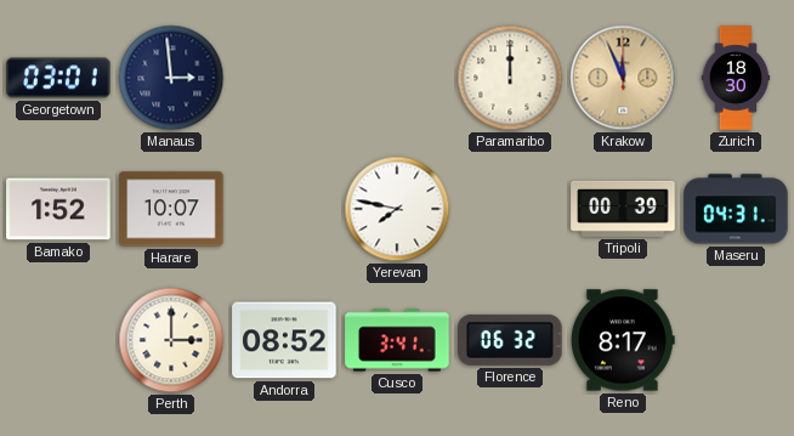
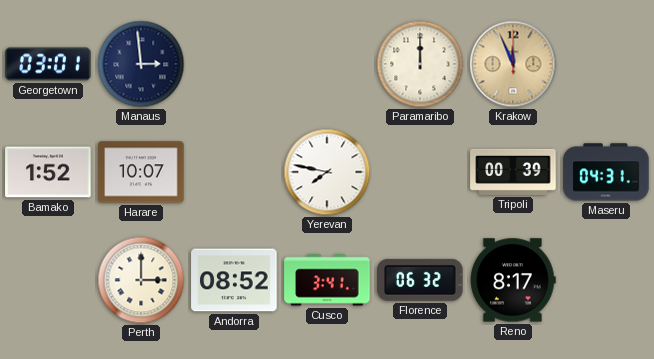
Zurich: 18:30 -> none (736, 78)
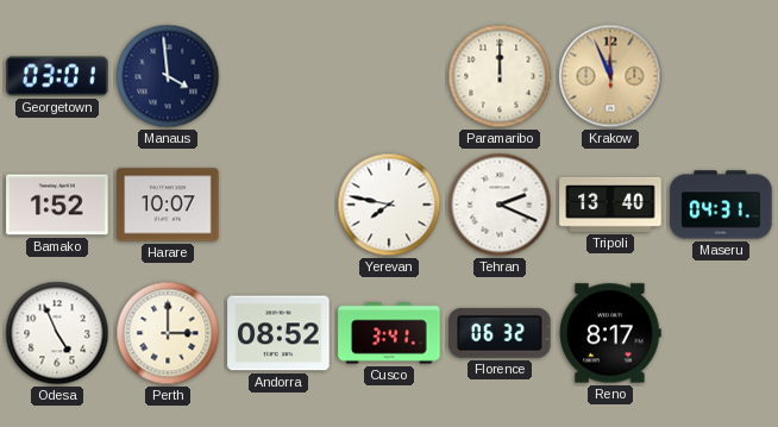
Manaus: 2:59 -> 3:59 (168, 76)
Tehran: none -> 2:19 (500, 205)
Tripoli: 00:39 -> 13:40 (610, 205)
Odesa: none -> 4:56 (57, 333)
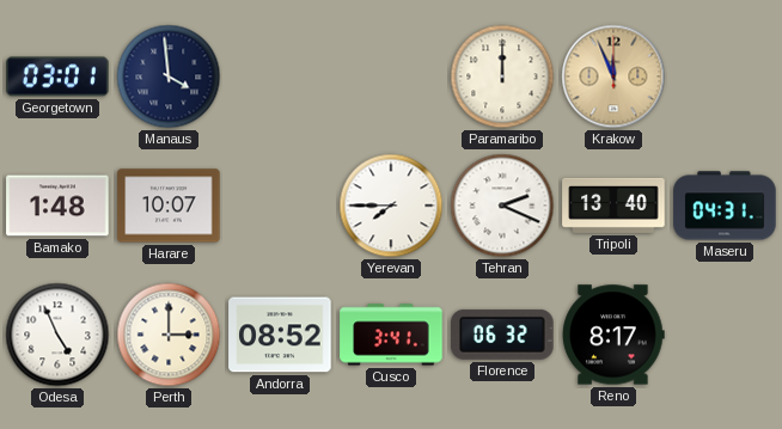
Bamako: 1:52 -> 1:48 (57, 206)
Yerevan: 7:47 -> 7:45 (391, 206)
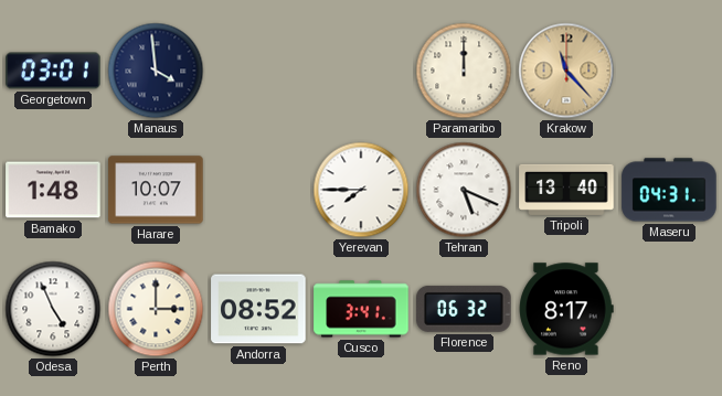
Krakow: 11:56 -> 11:23 (566, 71)
Tehran: 2:19 -> 5:19 (464, 190)
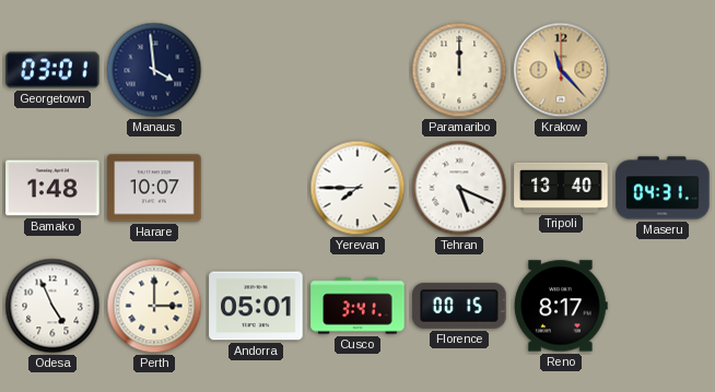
Andorra: 08:52 -> 05:01 (256, 306)
Florence: 06:32 -> 00:15 (459, 306)
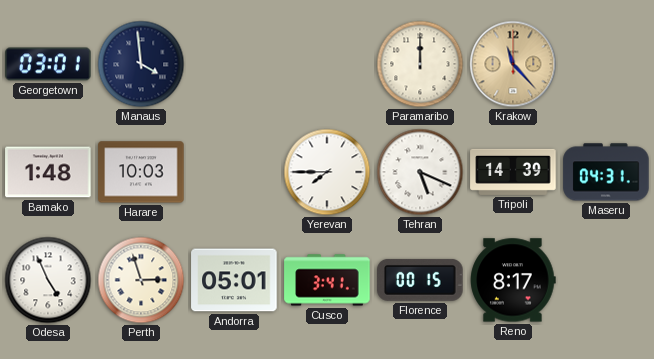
Harare: 10:07 -> 10:03 (141, 172)
Tripoli: 13:40 -> 14:39 (513, 172)
Perth: 3:00 -> 2:57 (141, 280)
